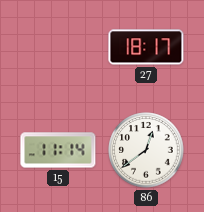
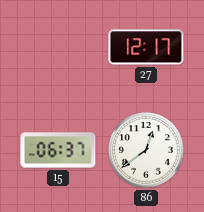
27: 18:17 -> 12:17 (146, 47)
15: 11:14 -> 06:37 (58, 150)
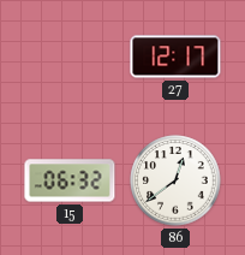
15: 06:37 -> 06:32 (70, 180)
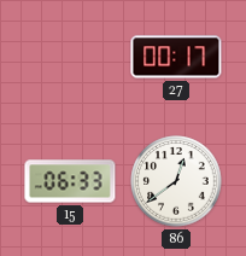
27: 12:17 -> 00:17 (176, 57)
15: 06:32 -> 06:33 (70, 181)
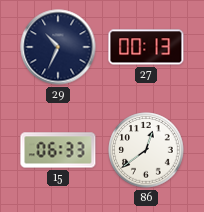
29: none -> 10:34 (58, 47)
27: 00:17 -> 00:13 (146, 47)
